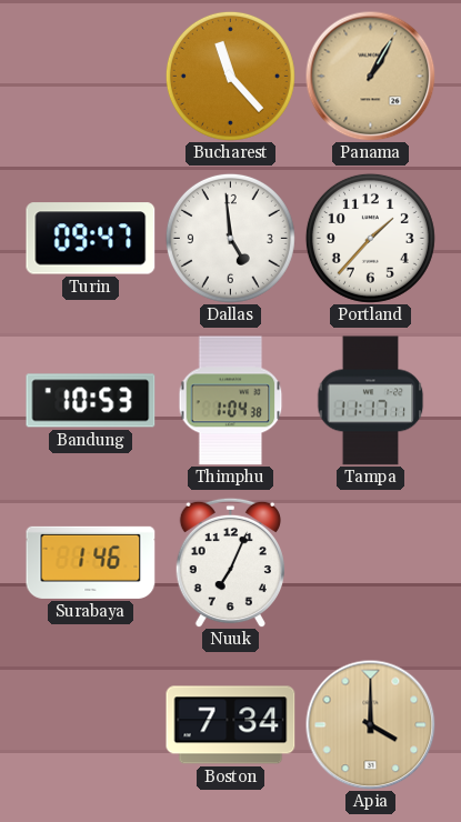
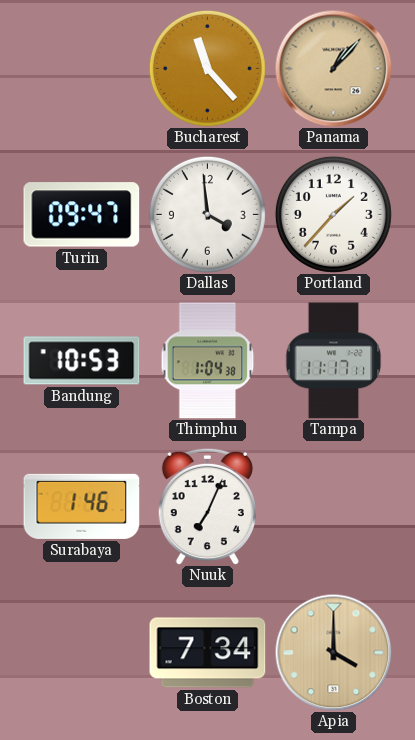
Panama: 1:05 -> 1:07 (333, 68)
Dallas: 4:59 -> 3:59 (207, 214)
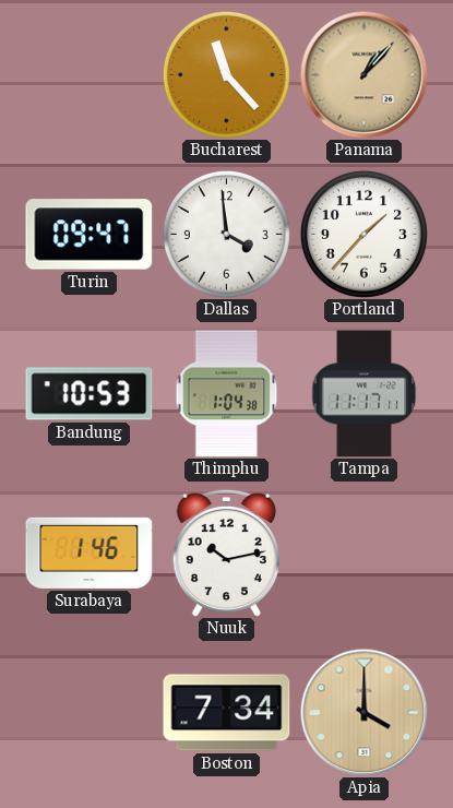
Nuuk: 7:04 -> 10:13 (226, 552)
